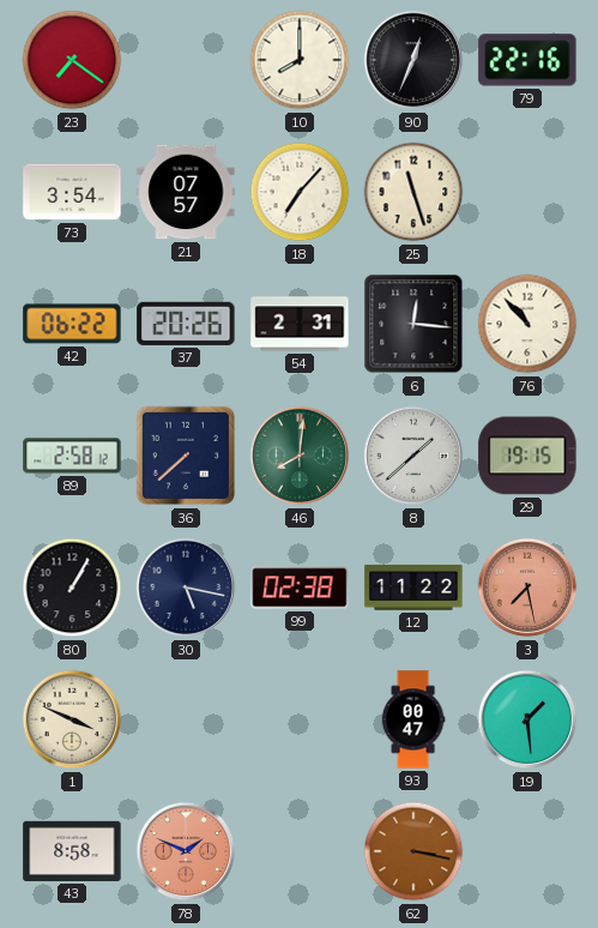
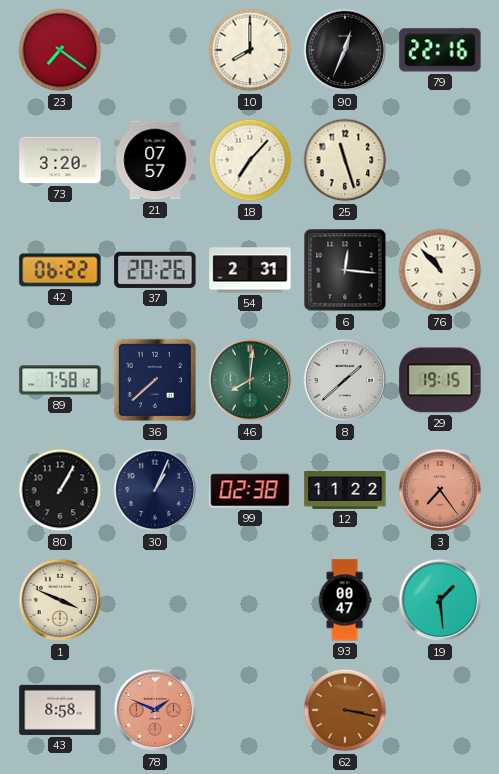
73: 3:54 -> 3:20 (60, 160)
89: 2:58 -> 7:58 (60, 380)
30: 5:17 -> 1:04 (155, 490)
3: 7:28 -> 7:24 (440, 490)
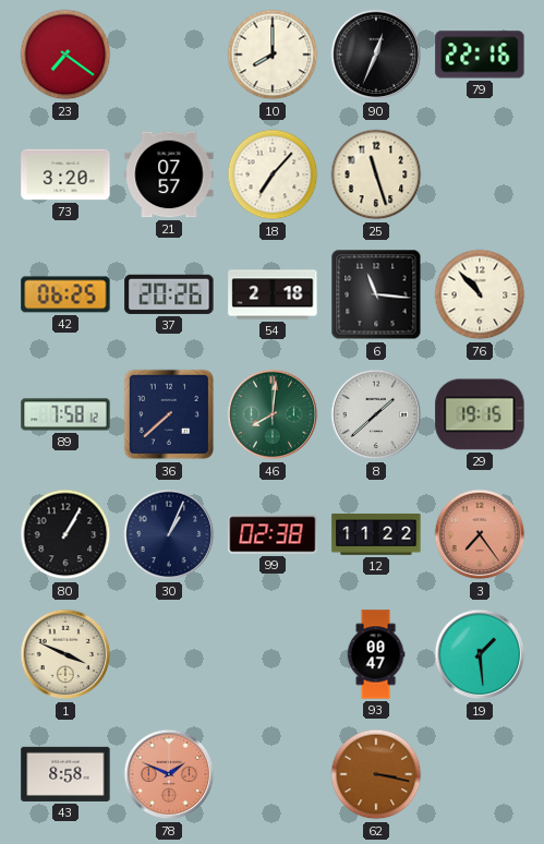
42: 06:22 -> 06:25 (65, 294)
54: 2:31 -> 2:18 (273, 294)
6: 12:16 -> 11:16 (376, 294)
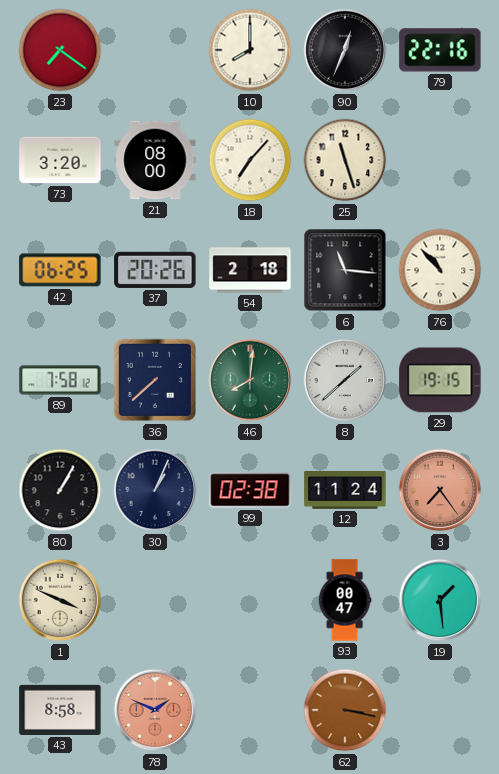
21: 07:57 -> 08:00 (155, 160)
12: 11:22 -> 11:24 (345, 490)
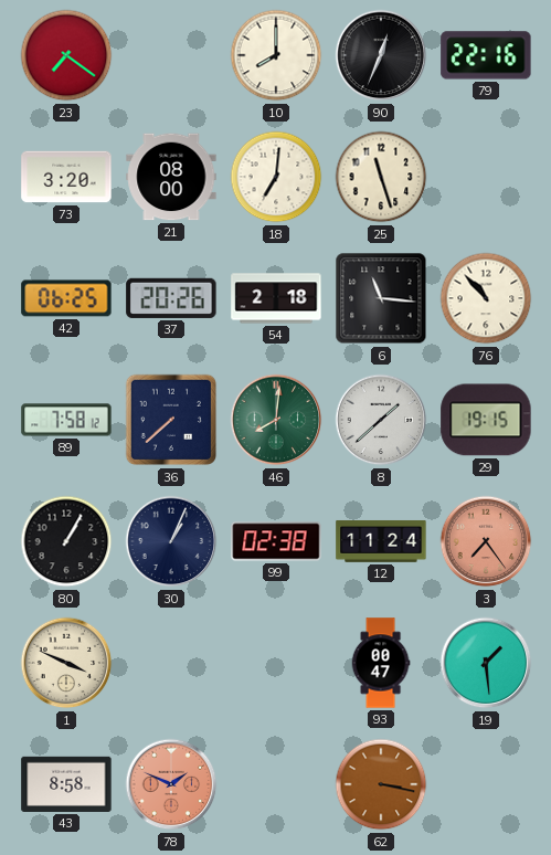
18: 7:07 -> 7:01 (276, 177)
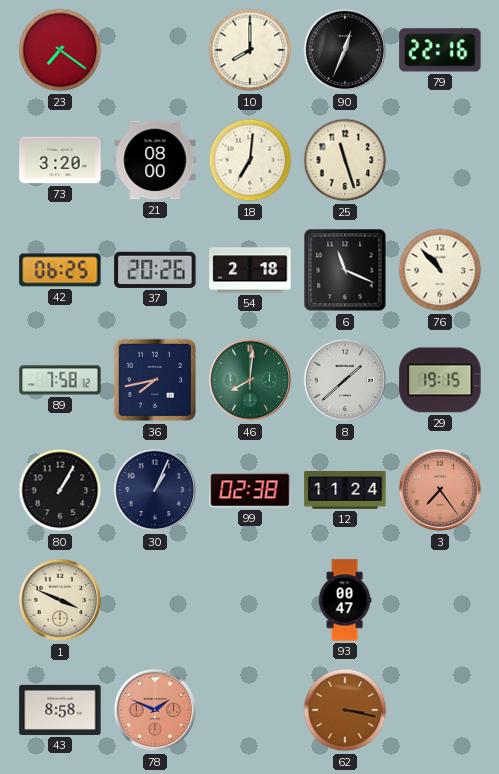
6: 11:16 -> 11:19 (345, 270)
36: 7:38 -> 7:43 (155, 380)
19: 1:29 -> none (486, 663)
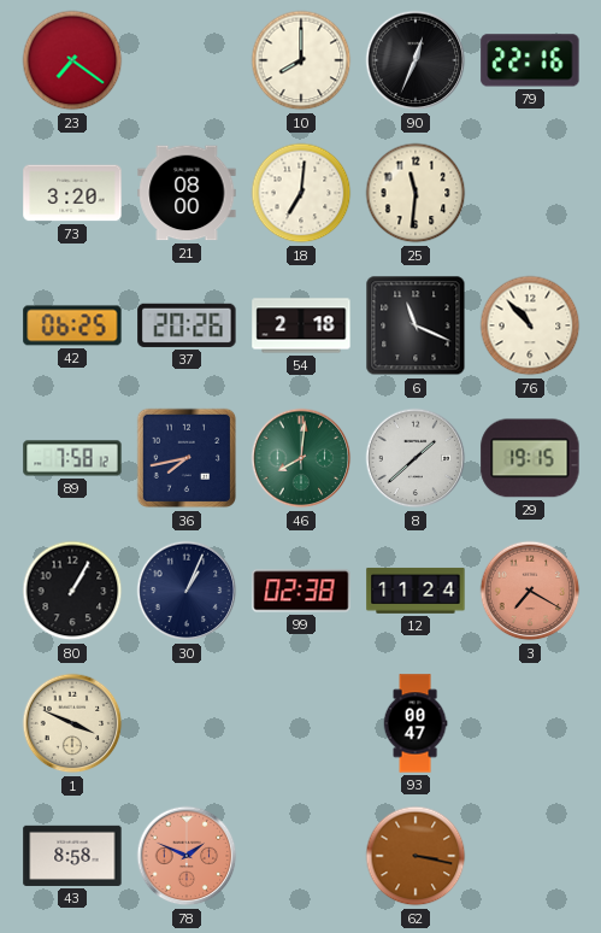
25: 11:27 -> 11:31 (416, 193)
3: 7:24 -> 7:20 (530, 591)
